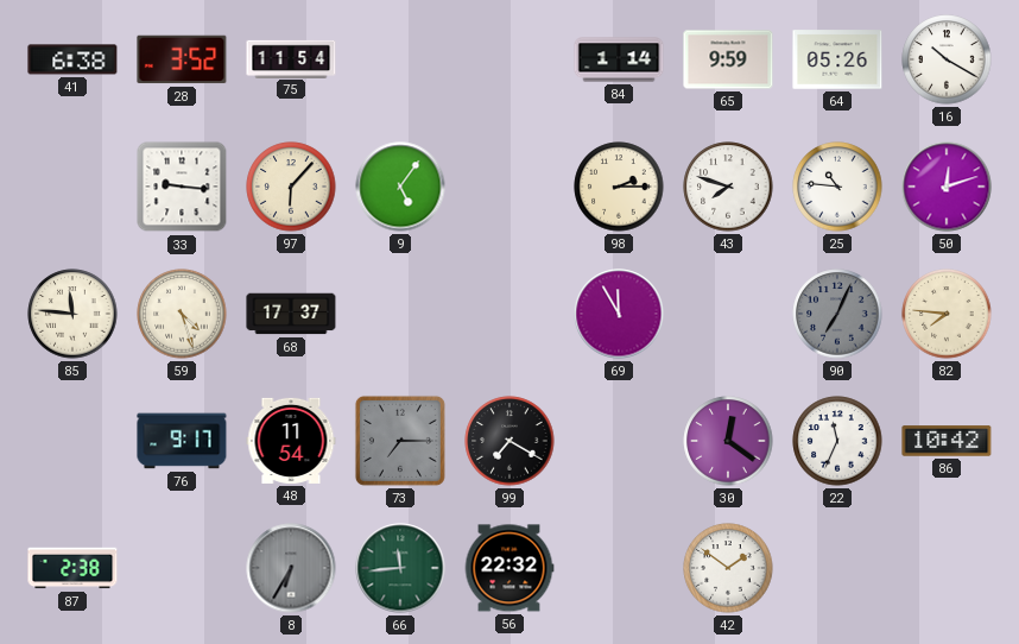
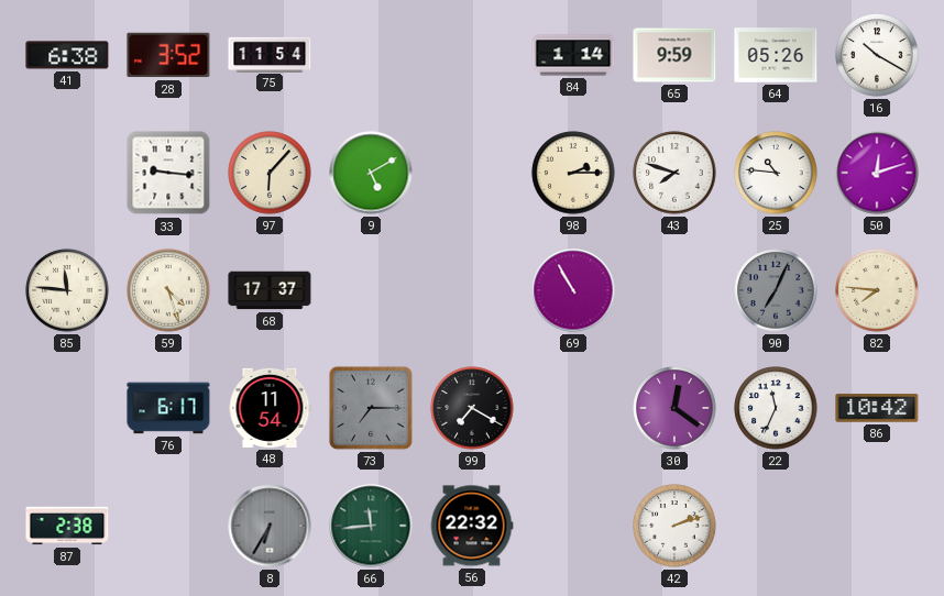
9: 5:06 -> 5:10 (371, 173)
69: 11:55 -> 10:55 (573, 290)
76: 9:17 -> 6:17 (168, 408)
42: 1:51 -> 2:12 (674, 526)
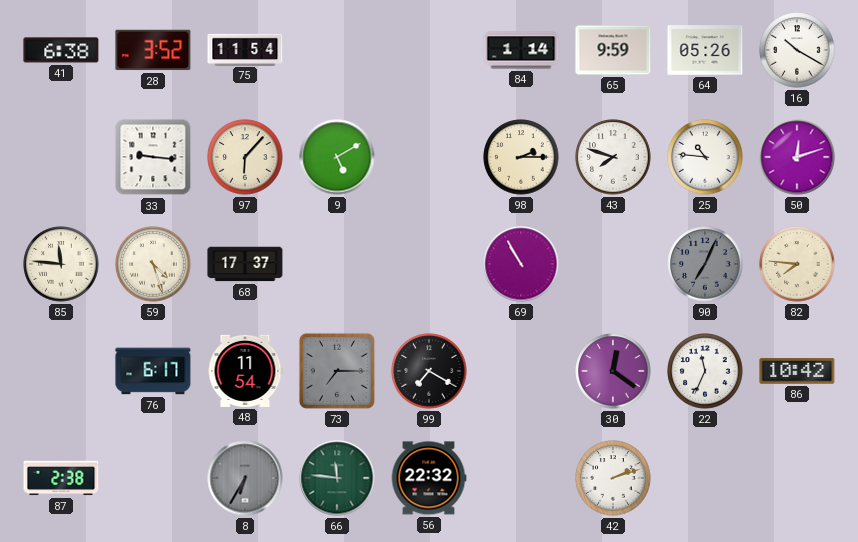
66: 11:44 -> 11:46 (337, 478)
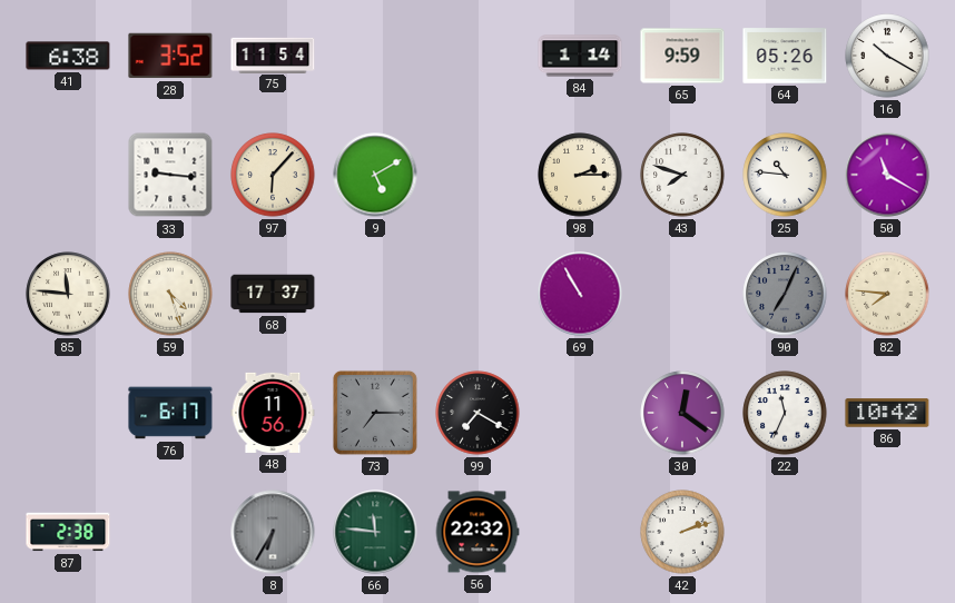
50: 12:12 -> 11:20 (887, 175)
48: 11:54 -> 11:56 (273, 413)
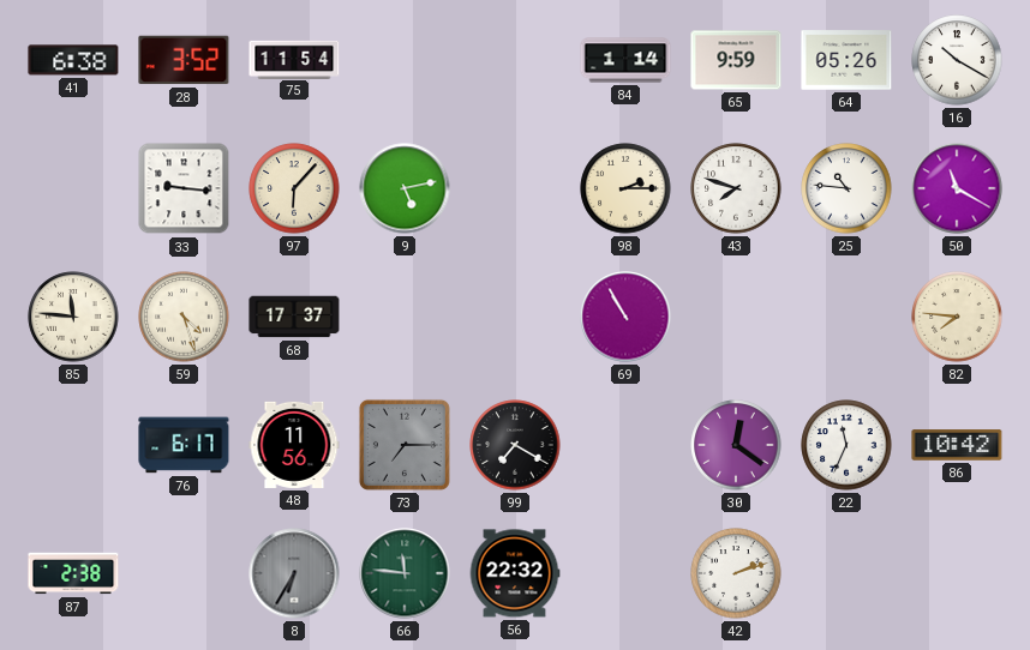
9: 5:10 -> 5:13 (405, 188)
90: 7:04 -> none (785, 294)
